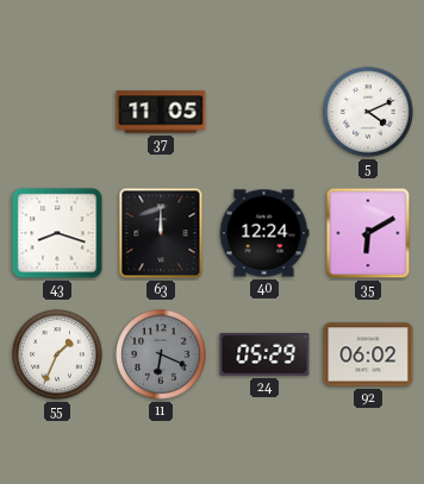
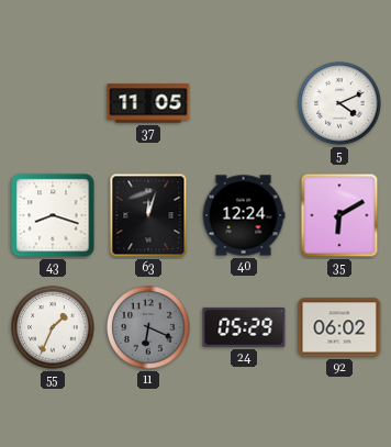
63: 12:00 -> 12:03 (148, 215)
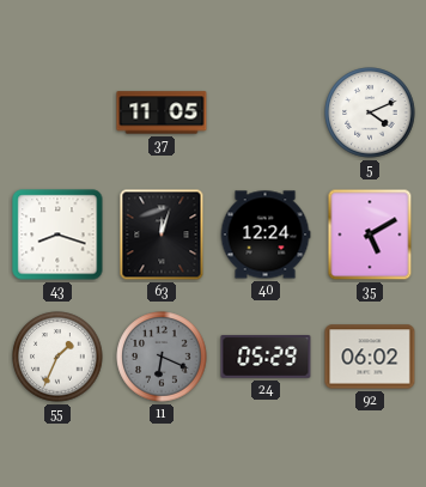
35: 6:10 -> 5:10 (370, 235)
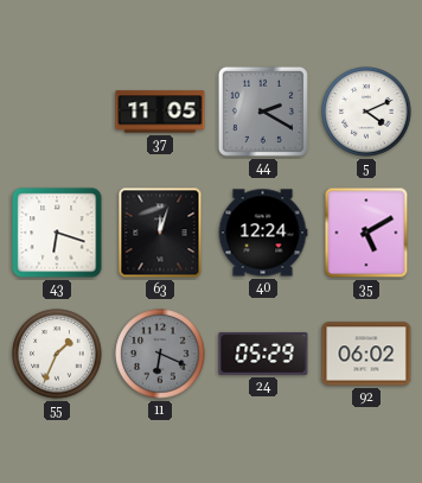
44: none -> 2:20 (263, 112)
43: 8:18 -> 6:18 (57, 233)
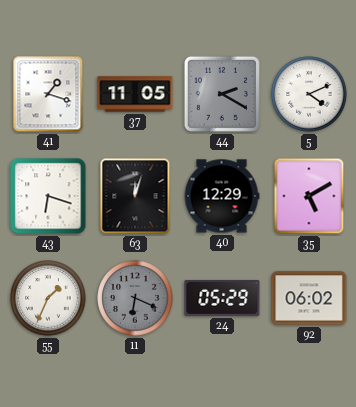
41: none -> 1:18 (48, 94)
40: 12:24 -> 12:29 (222, 196)
